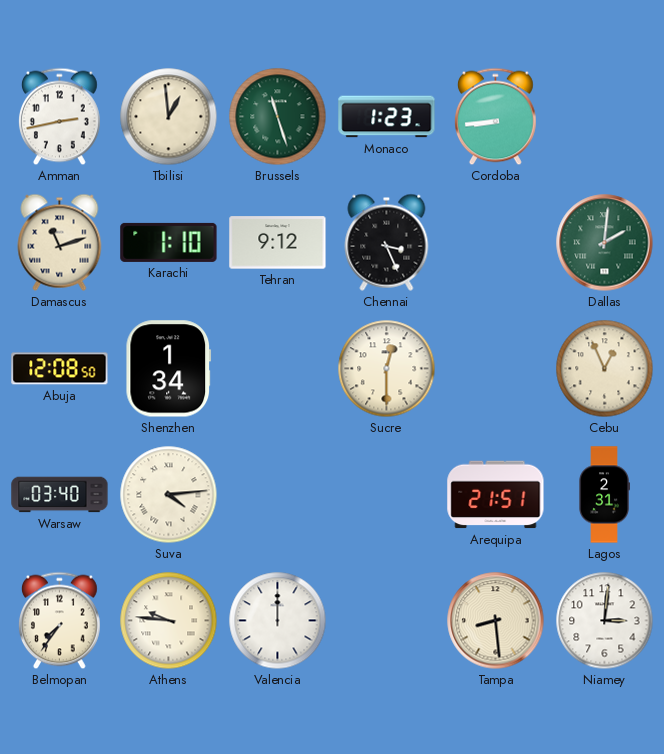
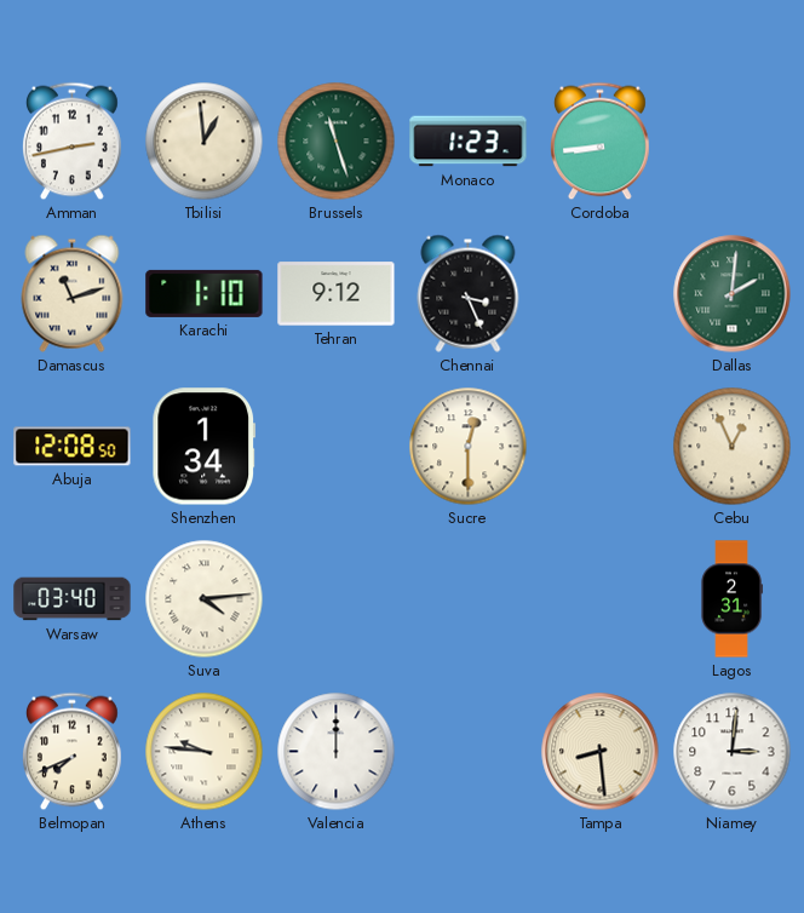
Arequipa: 21:51 -> none (496, 495)
Belmopan: 7:36 -> 7:41 (73, 752)
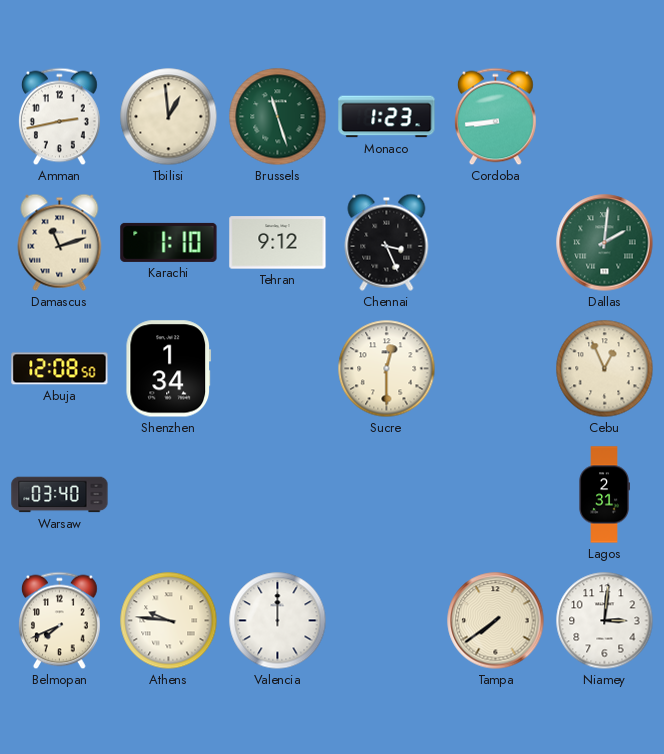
Suva: 4:14 -> none (205, 599)
Tampa: 8:29 -> 7:39 (496, 621)
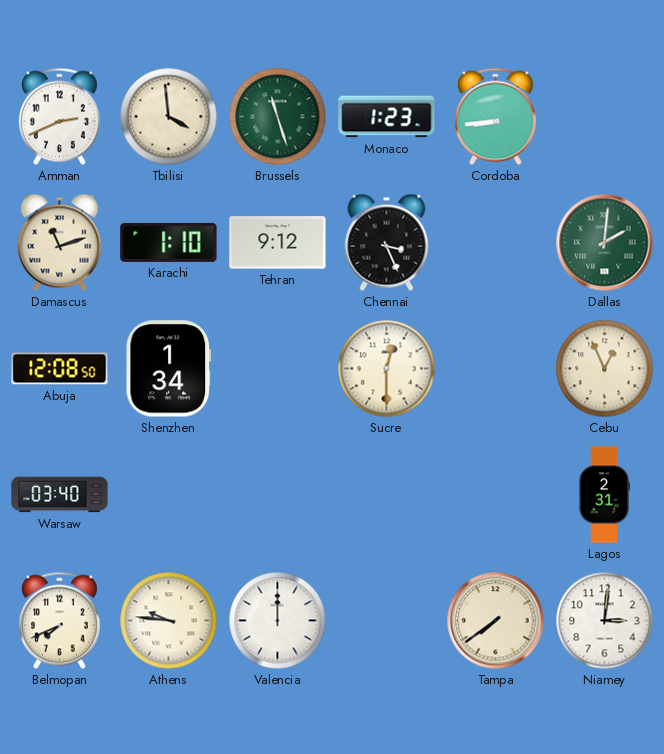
Amman: 2:43 -> 2:41 (60, 117)
Tbilisi: 12:59 -> 3:59 (169, 117)
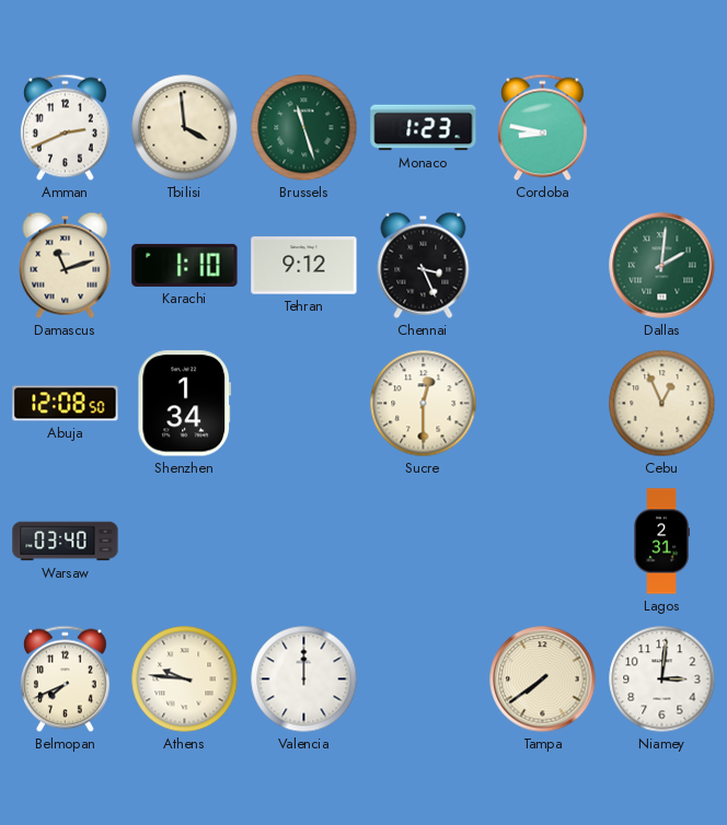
Cordoba: 8:44 -> 8:47 (543, 128)
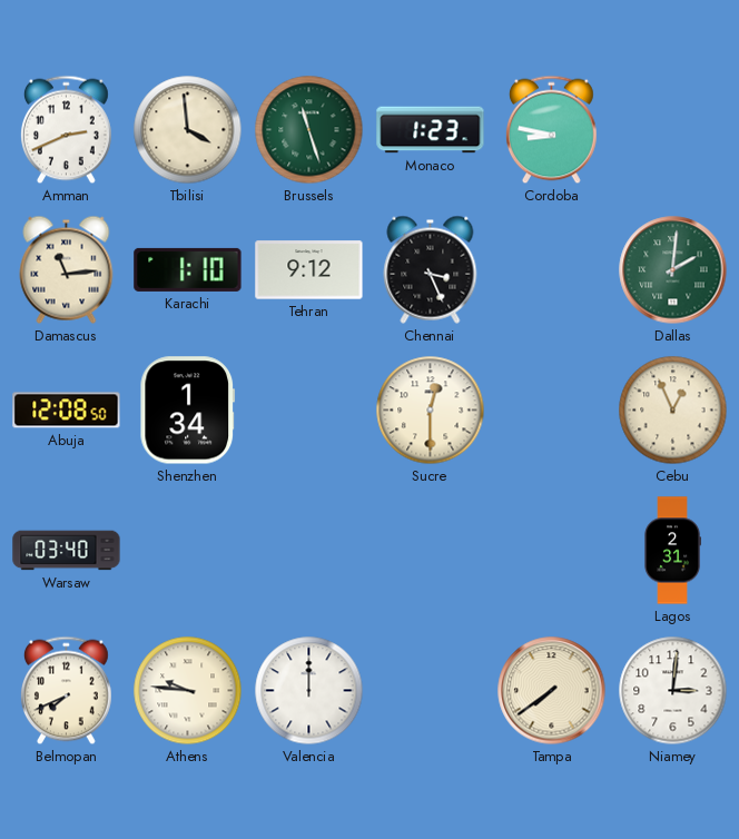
Damascus: 11:12 -> 11:14 (67, 269)
